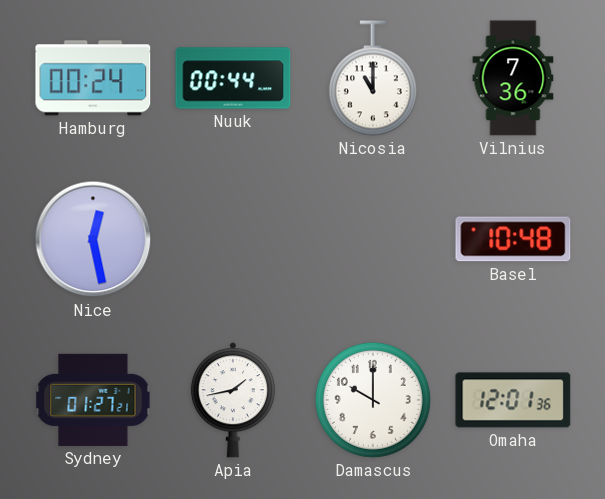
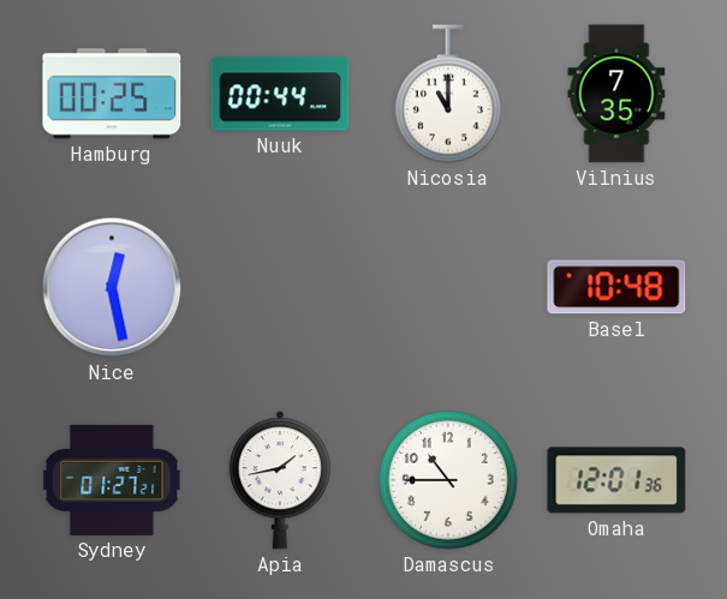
Hamburg: 00:24 -> 00:25 (112, 94)
Vilnius: 7:36 -> 7:35 (616, 94)
Damascus: 10:00 -> 10:45 (448, 480)
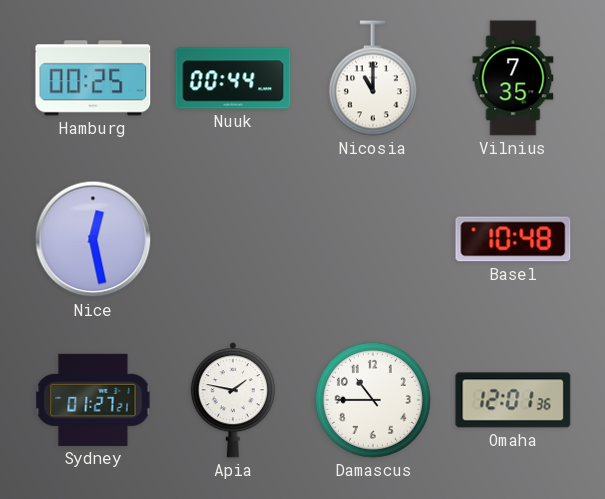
Apia: 1:43 -> 1:47 (233, 400)
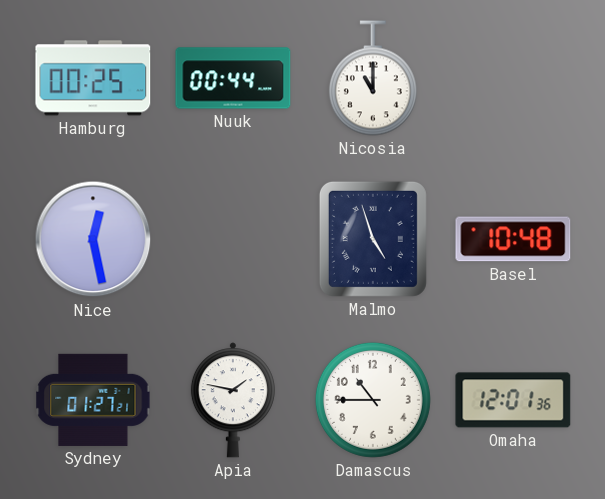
Vilnius: 7:35 -> none (513, 78)
Malmo: none -> 4:57 (373, 239)
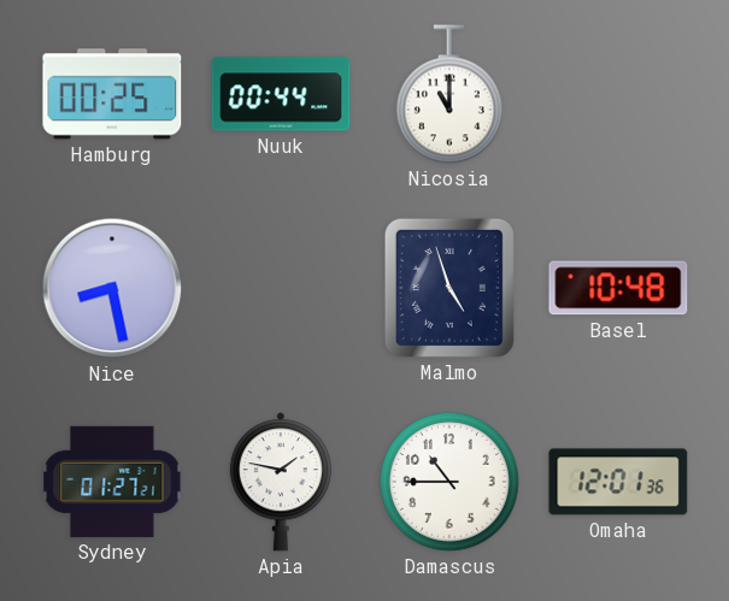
Nice: 12:28 -> 8:28 (112, 288)
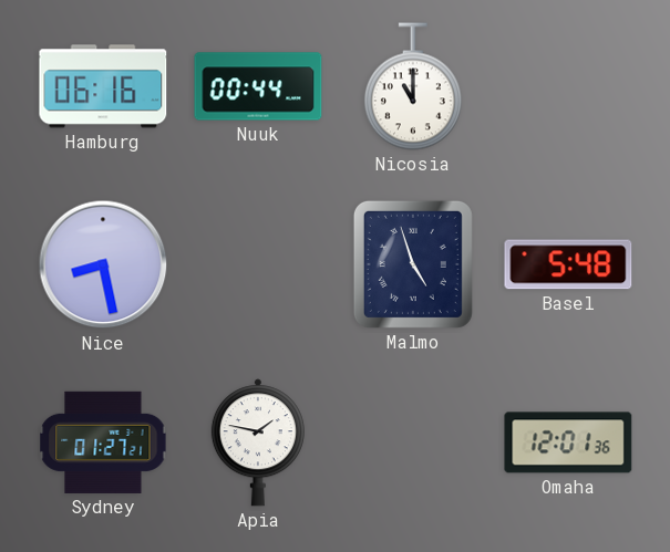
Hamburg: 00:25 -> 06:16 (103, 86)
Basel: 10:48 -> 5:48 (568, 264)
Damascus: 10:45 -> none (449, 482)
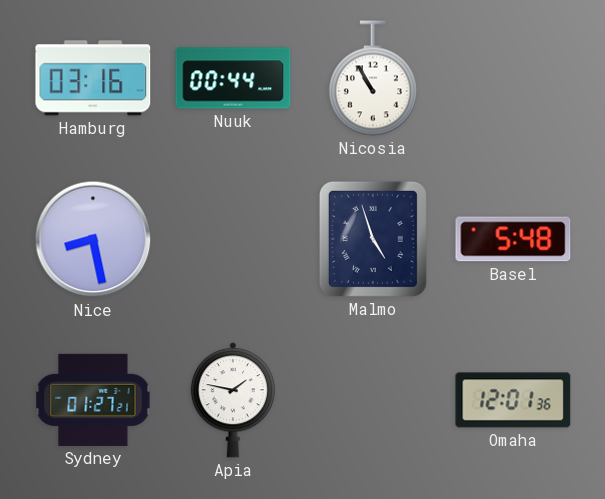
Hamburg: 06:16 -> 03:16 (93, 78)
Nicosia: 11:00 -> 10:55 (373, 78)
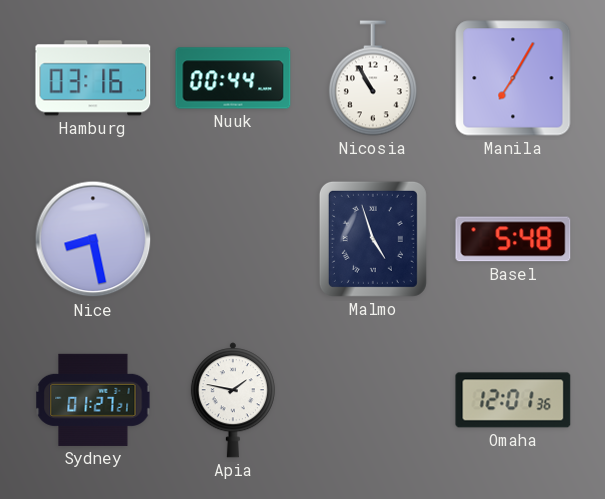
Manila: none -> 7:05 (513, 78)
